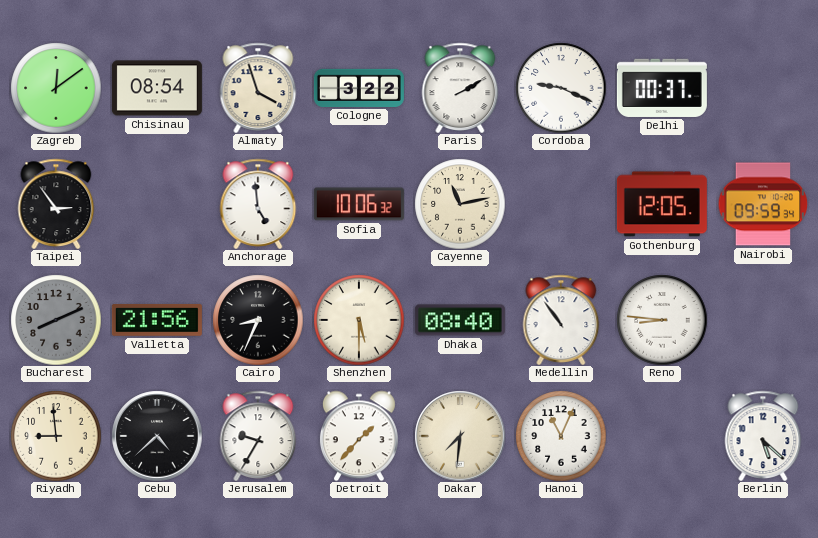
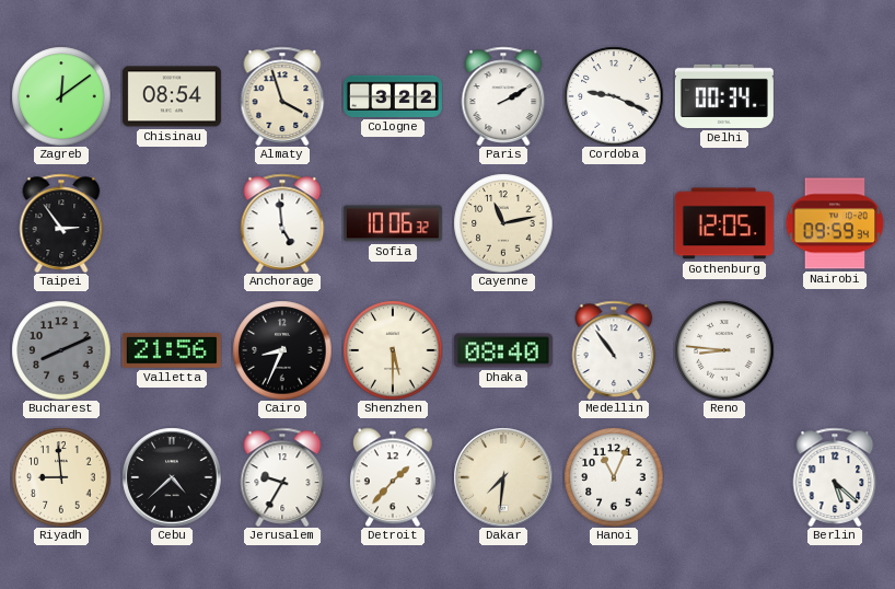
Delhi: 00:37 -> 00:34 (724, 96)
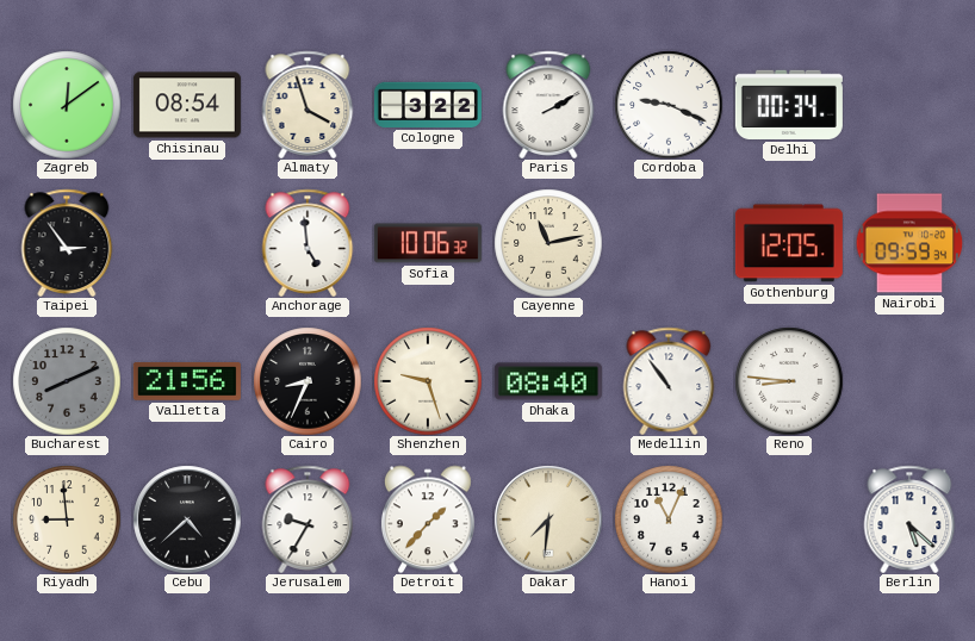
Shenzhen: 5:30 -> 9:27 (428, 381)
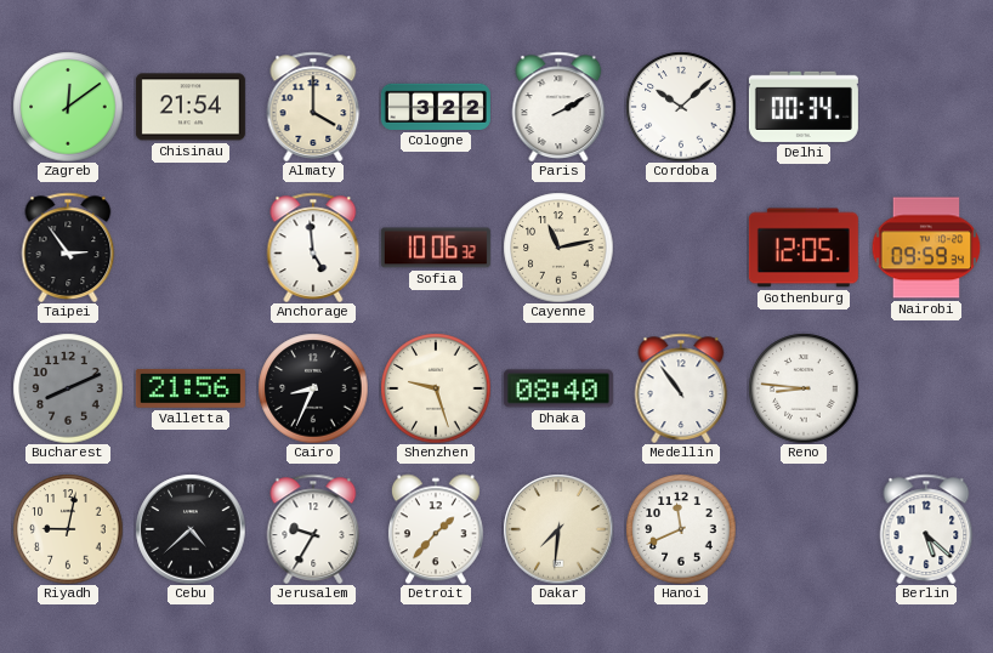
Chisinau: 08:54 -> 21:54 (191, 107)
Almaty: 3:57 -> 4:00 (313, 107)
Cordoba: 9:19 -> 10:08 (681, 107)
Riyadh: 8:59 -> 9:02 (68, 529)
Hanoi: 11:04 -> 11:41 (681, 529)
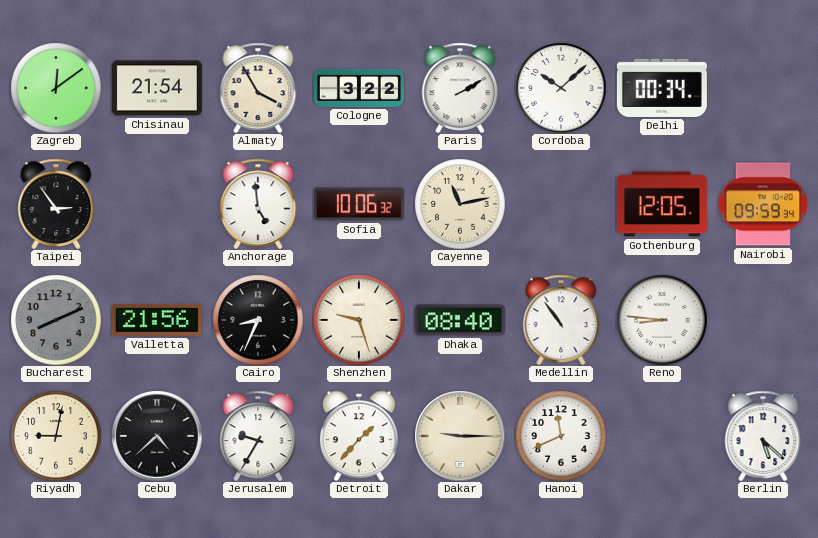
Almaty: 4:00 -> 3:55 (258, 88)
Dakar: 7:31 -> 9:15 (460, 436)
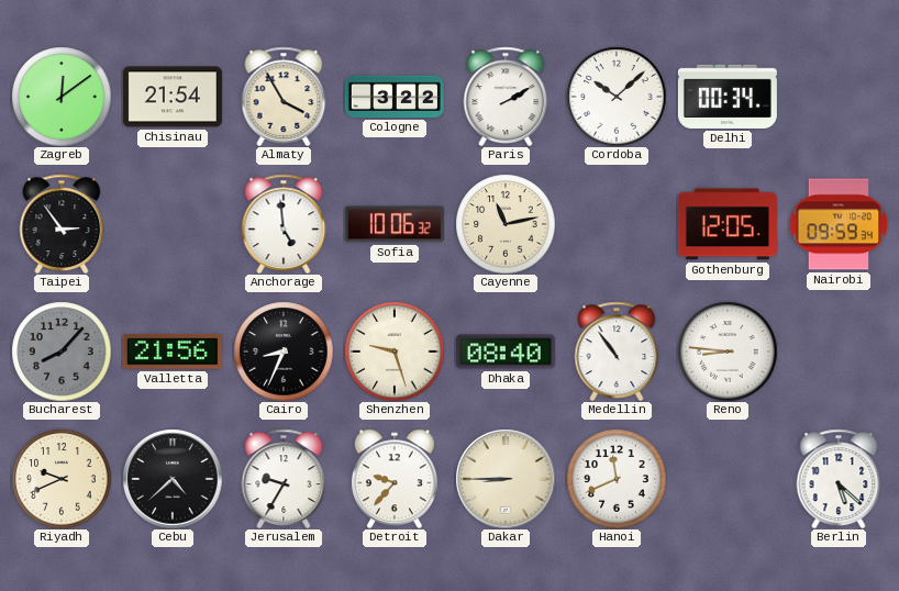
Bucharest: 8:11 -> 8:07 (62, 352)
Riyadh: 9:02 -> 9:41 (62, 479)
Detroit: 1:37 -> 9:37 (395, 479)
Dakar: 9:15 -> 8:45 (506, 479)
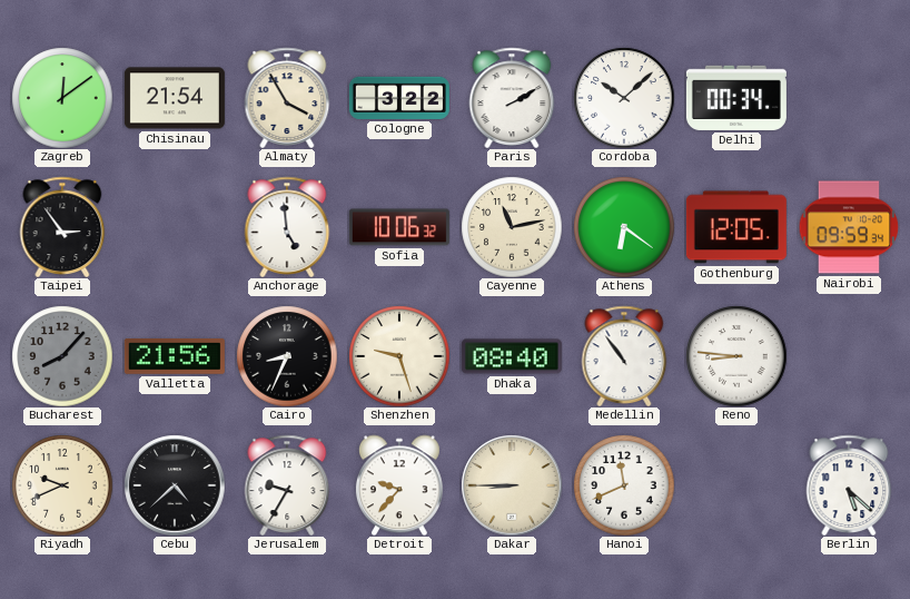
Athens: none -> 6:21 (624, 227)
